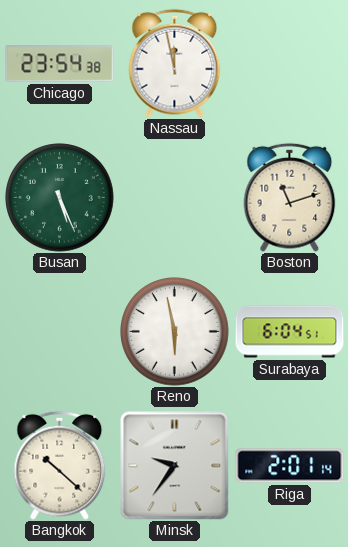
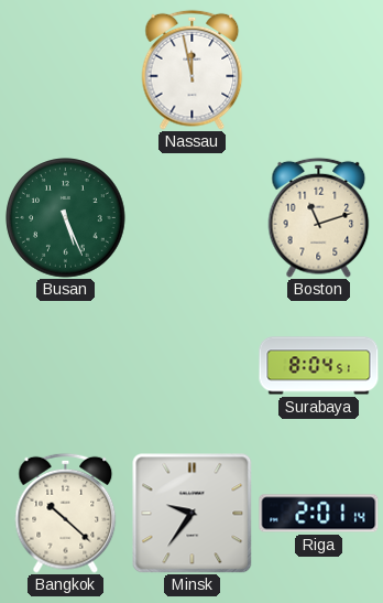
Chicago: 23:54 -> none (60, 64)
Reno: 5:58 -> none (175, 332)
Surabaya: 6:04 -> 8:04 (319, 366)
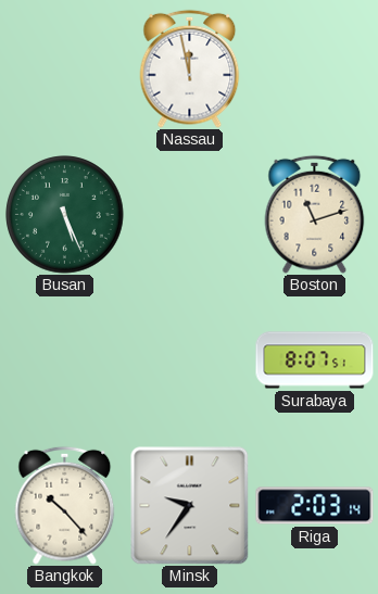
Surabaya: 8:04 -> 8:07 (315, 361)
Bangkok: 10:22 -> 10:23 (65, 505)
Riga: 2:01 -> 2:03 (315, 506)
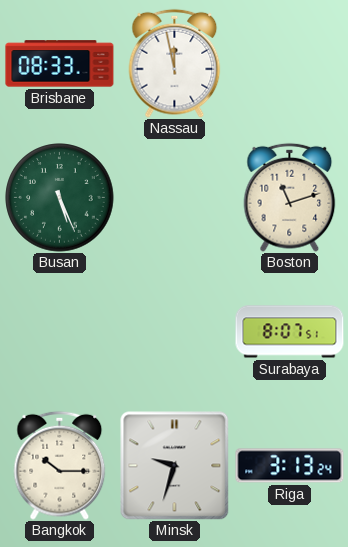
Brisbane: none -> 08:33 (60, 64)
Bangkok: 10:23 -> 10:15 (60, 465)
Minsk: 9:36 -> 9:33 (174, 465)
Riga: 2:03 -> 3:13 (290, 466)
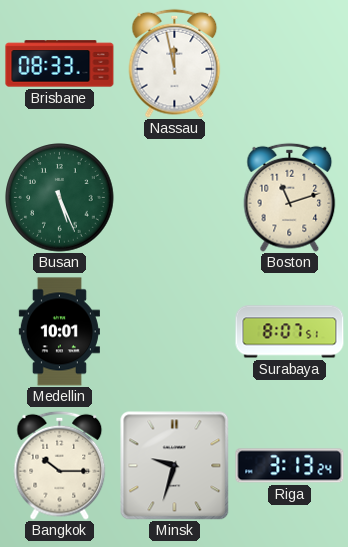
Medellin: none -> 10:01 (59, 332)
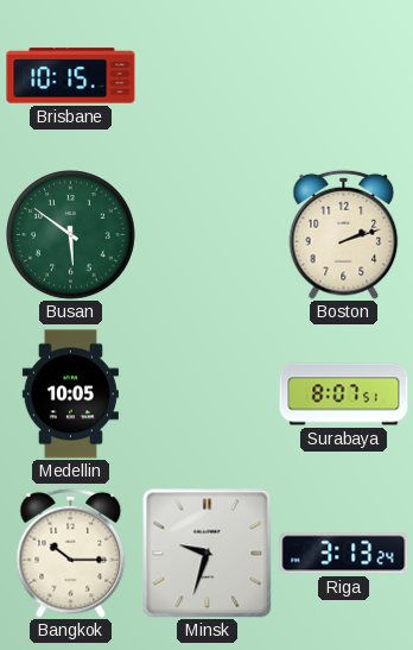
Brisbane: 08:33 -> 10:15 (71, 76)
Nassau: 11:58 -> none (175, 63)
Busan: 5:26 -> 5:51 (71, 235)
Boston: 11:12 -> 2:12 (344, 234)
Medellin: 10:01 -> 10:05 (70, 395)
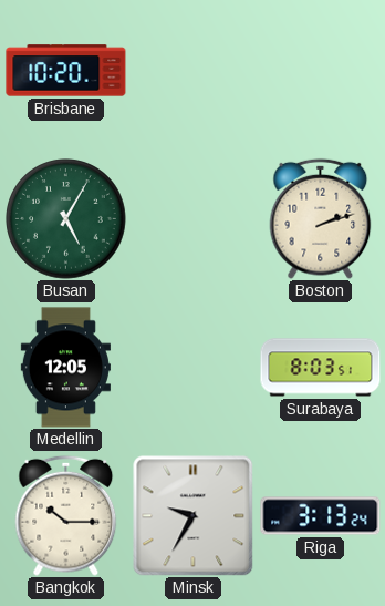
Brisbane: 10:15 -> 10:20 (66, 71)
Busan: 5:51 -> 5:05 (66, 219)
Medellin: 10:05 -> 12:05 (65, 368)
Surabaya: 8:07 -> 8:03 (321, 368)
Minsk: 9:33 -> 9:35 (192, 515)
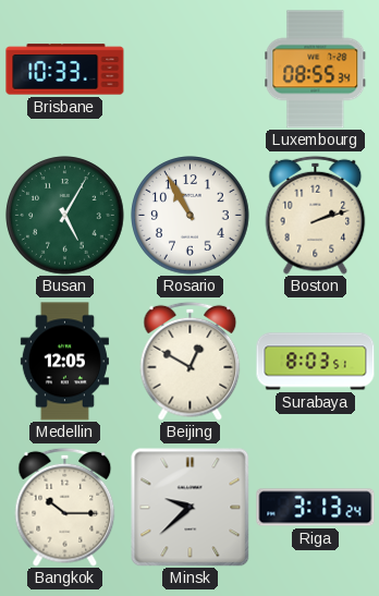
Brisbane: 10:20 -> 10:33 (65, 70)
Luxembourg: none -> 08:55 (316, 70)
Rosario: none -> 10:55 (191, 216)
Beijing: none -> 12:50 (191, 361)
Minsk: 9:35 -> 9:38 (189, 507)
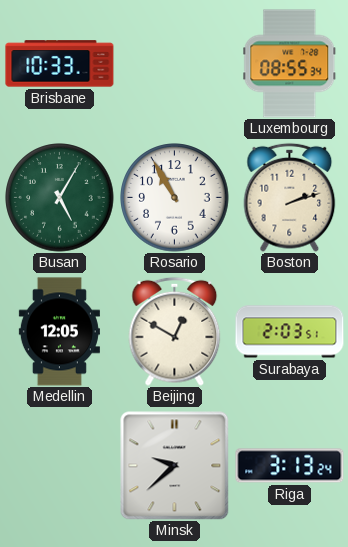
Surabaya: 8:03 -> 2:03 (290, 332)
Bangkok: 10:15 -> none (65, 507)
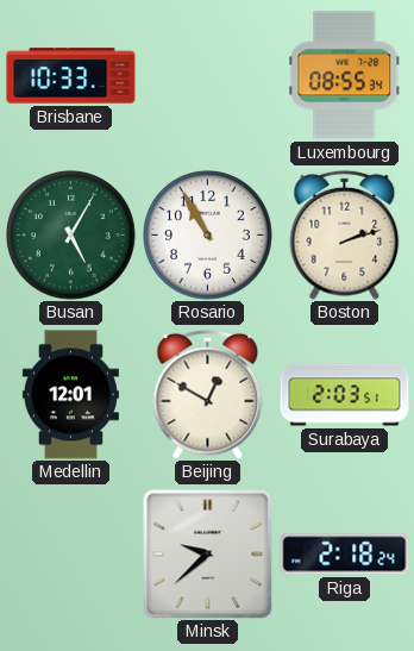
Medellin: 12:05 -> 12:01 (70, 395)
Riga: 3:13 -> 2:18 (345, 555)
